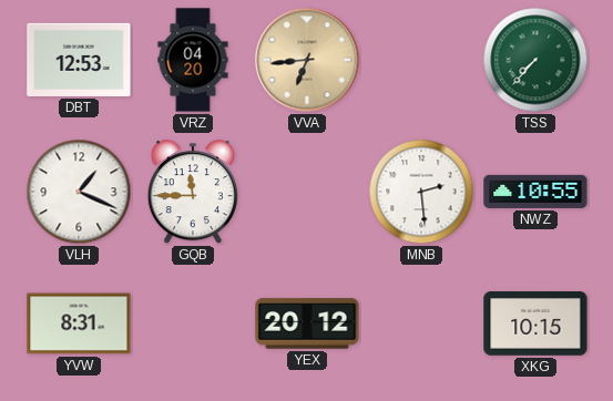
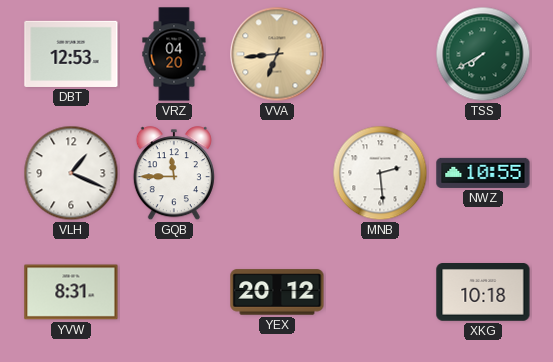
TSS: 7:37 -> 7:40 (483, 54)
XKG: 10:15 -> 10:18 (483, 293)
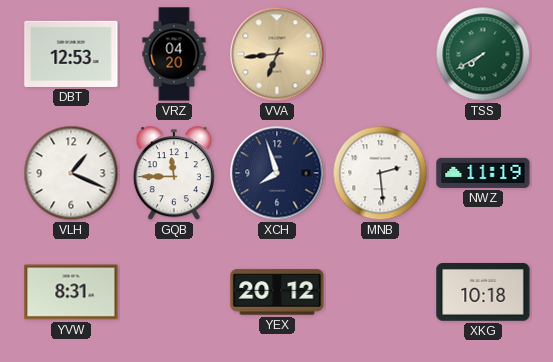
XCH: none -> 7:57 (277, 173)
NWZ: 10:55 -> 11:19 (483, 173)
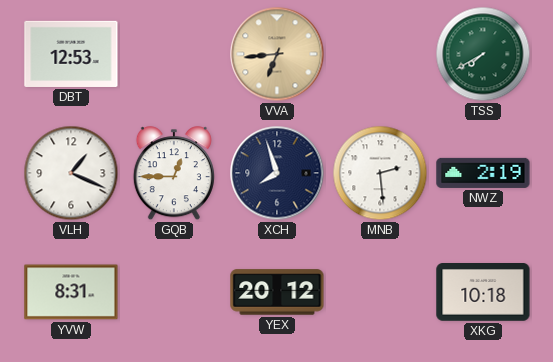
VRZ: 04:20 -> none (174, 54)
GQB: 11:45 -> 12:45 (174, 174)
NWZ: 11:19 -> 2:19 (483, 173)
